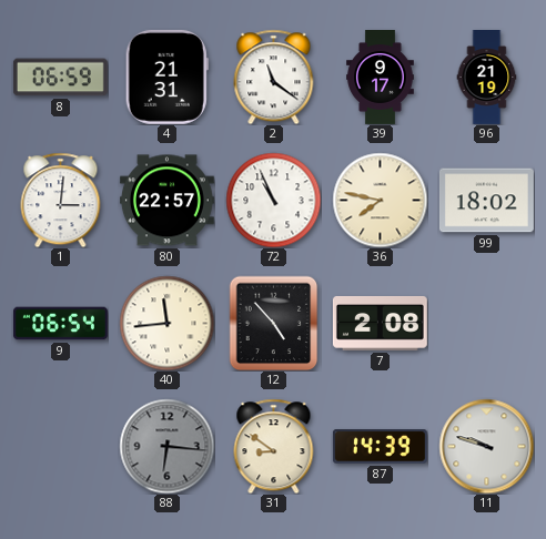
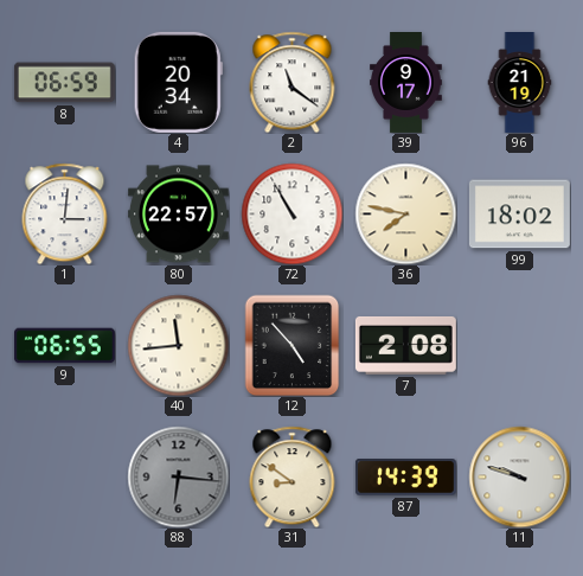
4: 21:31 -> 20:34 (178, 82)
72: 10:56 -> 10:55 (291, 213)
9: 06:54 -> 06:55 (64, 346)
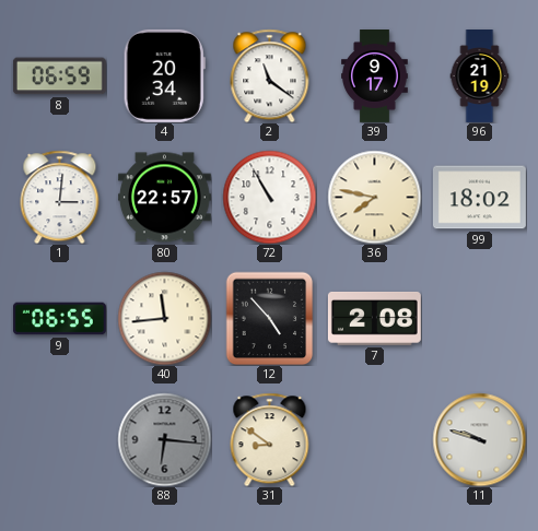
87: 14:39 -> none (405, 478)
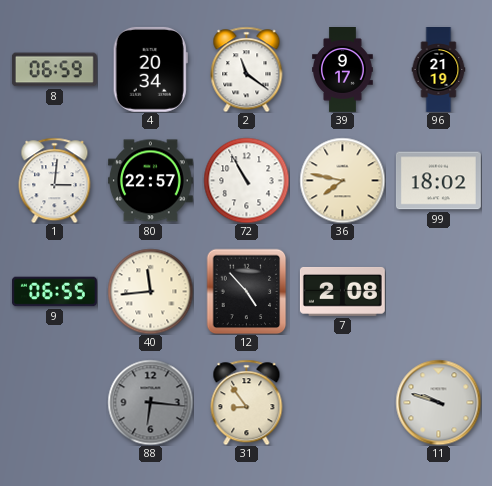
31: 8:51 -> 8:54 (247, 402)
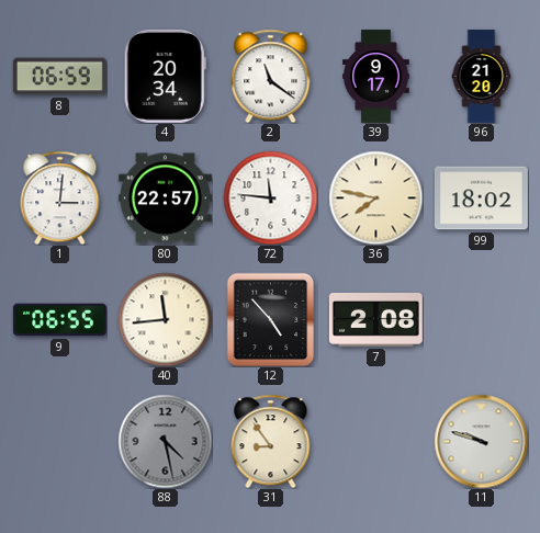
96: 21:19 -> 21:20 (482, 77)
72: 10:55 -> 11:46 (270, 197)
88: 6:16 -> 4:28 (165, 441)
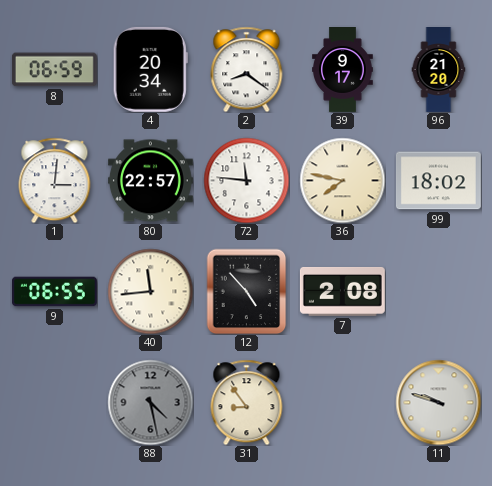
2: 11:21 -> 8:21 (247, 69)
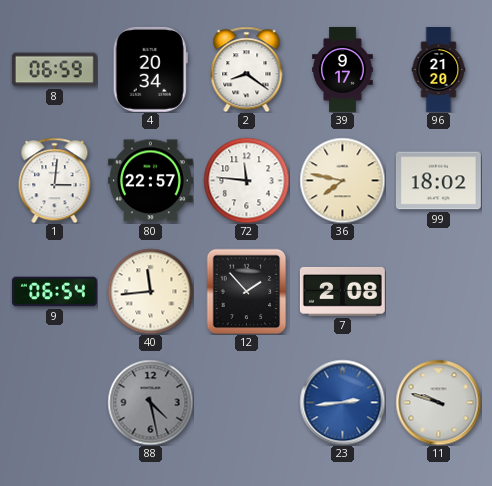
9: 06:55 -> 06:54 (54, 292)
12: 4:53 -> 1:53 (247, 291)
31: 8:54 -> none (247, 402)
23: none -> 2:44 (342, 402)
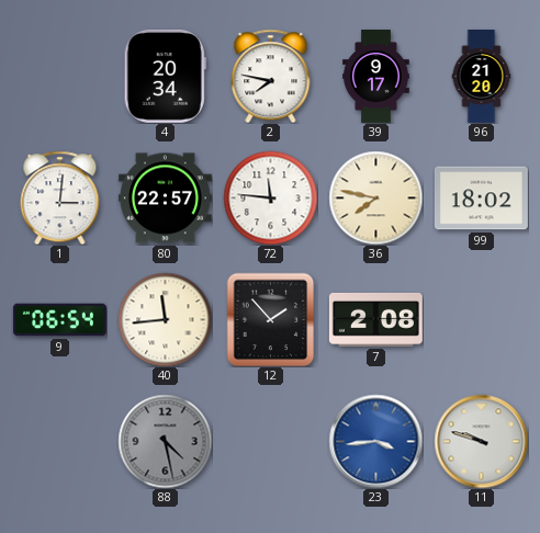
8: 06:59 -> none (54, 70)
2: 8:21 -> 7:47 (271, 76)
23: 2:44 -> 3:44 (375, 441)
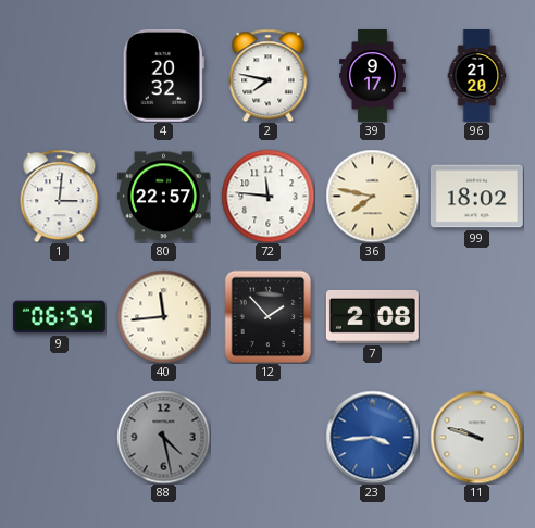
4: 20:34 -> 20:32 (163, 75)
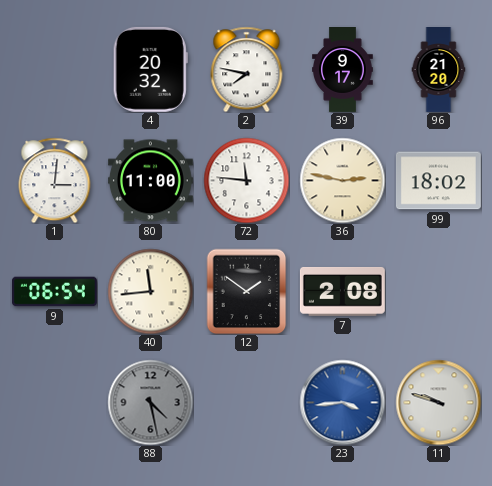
80: 22:57 -> 11:00 (150, 181)
36: 7:47 -> 2:47 (342, 180)
12: 1:53 -> 1:51 (247, 291)
